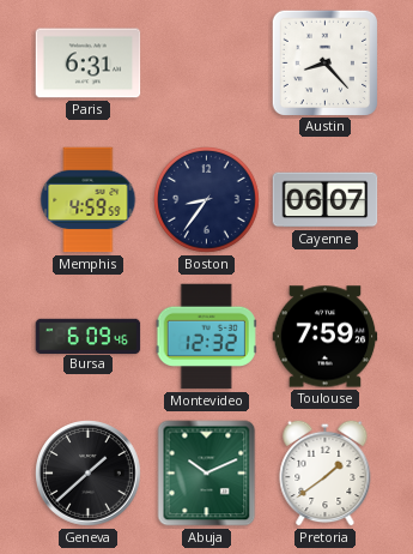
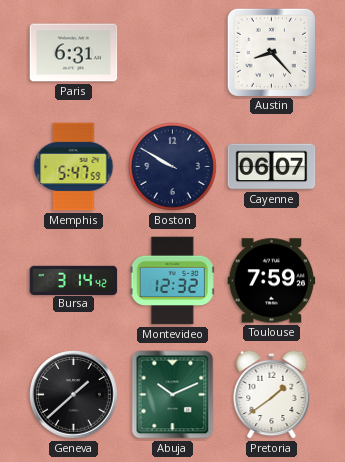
Memphis: 4:59 -> 5:47 (74, 167)
Boston: 8:36 -> 9:50 (173, 167)
Bursa: 6:09 -> 3:14 (74, 280)
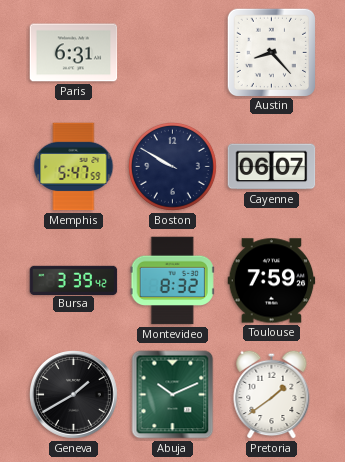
Bursa: 3:14 -> 3:39 (74, 280)
Montevideo: 12:32 -> 8:32 (172, 281)
Geneva: 1:38 -> 1:40 (74, 395)
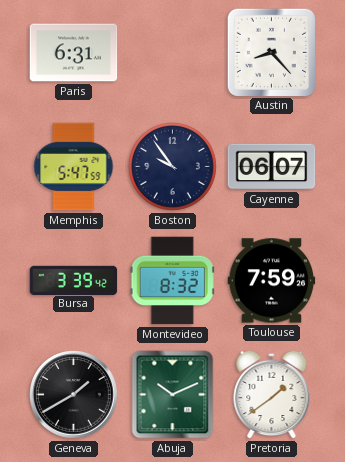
Boston: 9:50 -> 9:54 (173, 167)
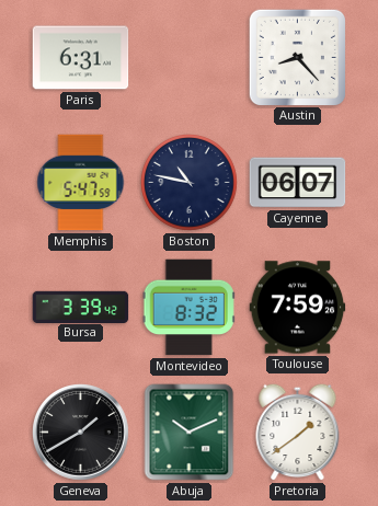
Boston: 9:54 -> 10:47 (190, 183)
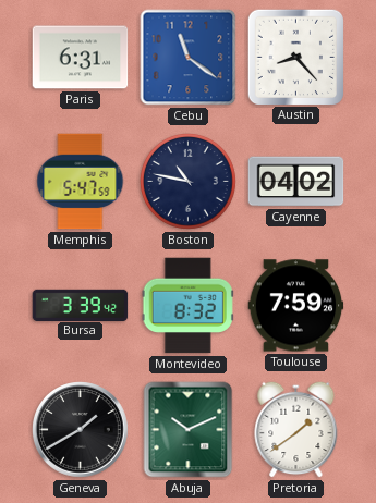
Cebu: none -> 11:21 (189, 58)
Cayenne: 06:07 -> 04:02 (296, 182)
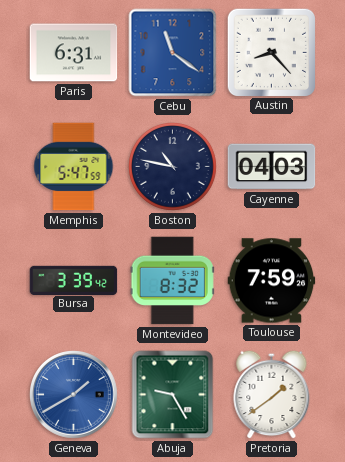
Cayenne: 04:02 -> 04:03 (272, 167)
Geneva dial: black -> blue (74, 395)
Abuja: 10:11 -> 9:25 (173, 395)
